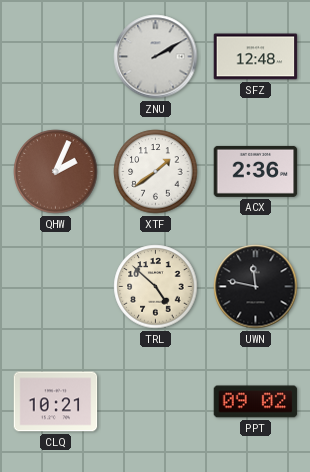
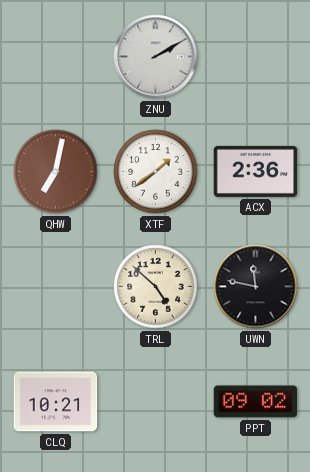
SFZ: 12:48 -> none (256, 57)
QHW: 2:04 -> 7:02 (56, 172)
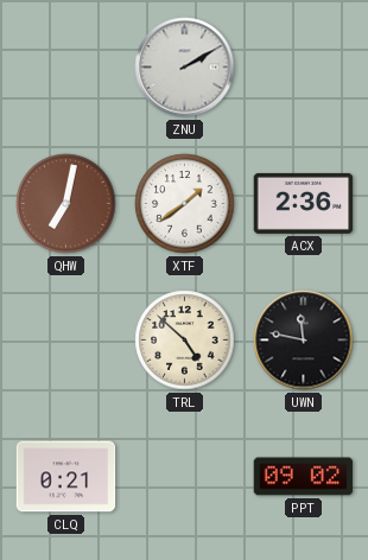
CLQ: 10:21 -> 0:21 (66, 477)
